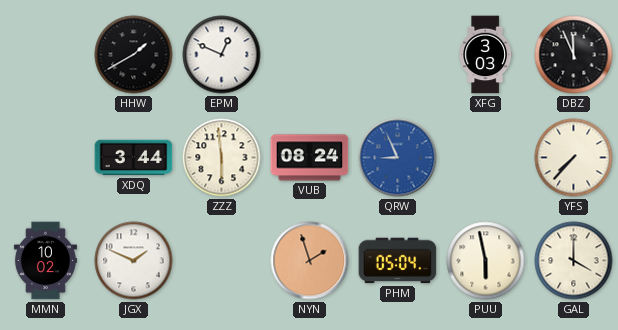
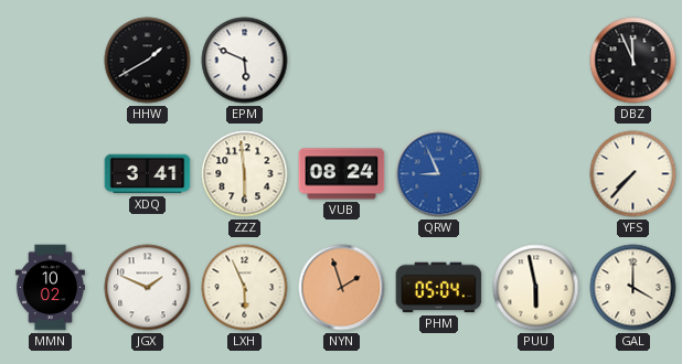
EPM: 12:49 -> 5:49 (245, 61)
XFG: 3:03 -> none (485, 55)
XDQ: 3:44 -> 3:41 (148, 174)
LXH: none -> 5:56 (245, 288)
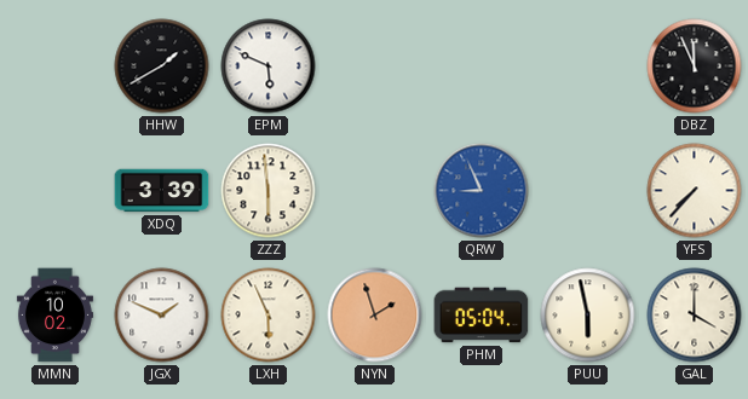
XDQ: 3:41 -> 3:39 (162, 191)
VUB: 08:24 -> none (342, 174)
